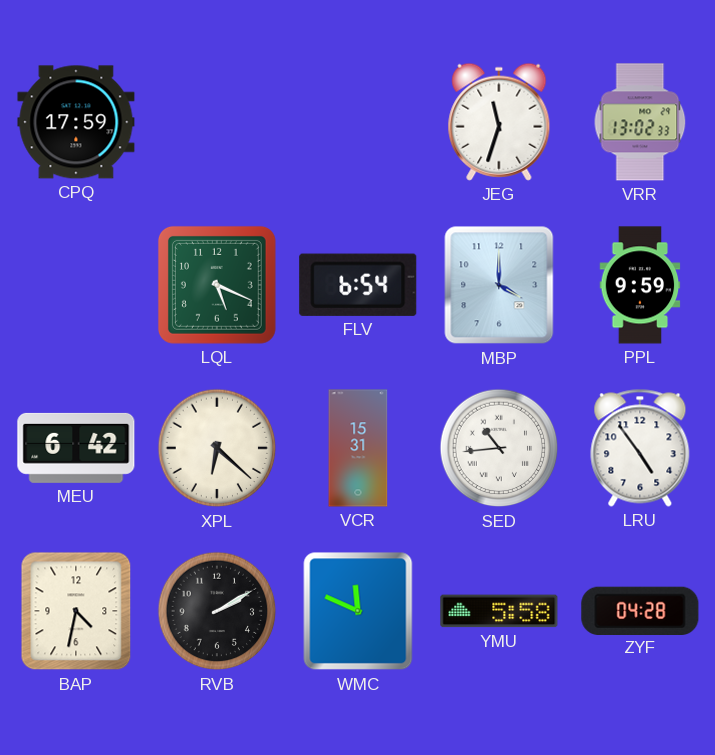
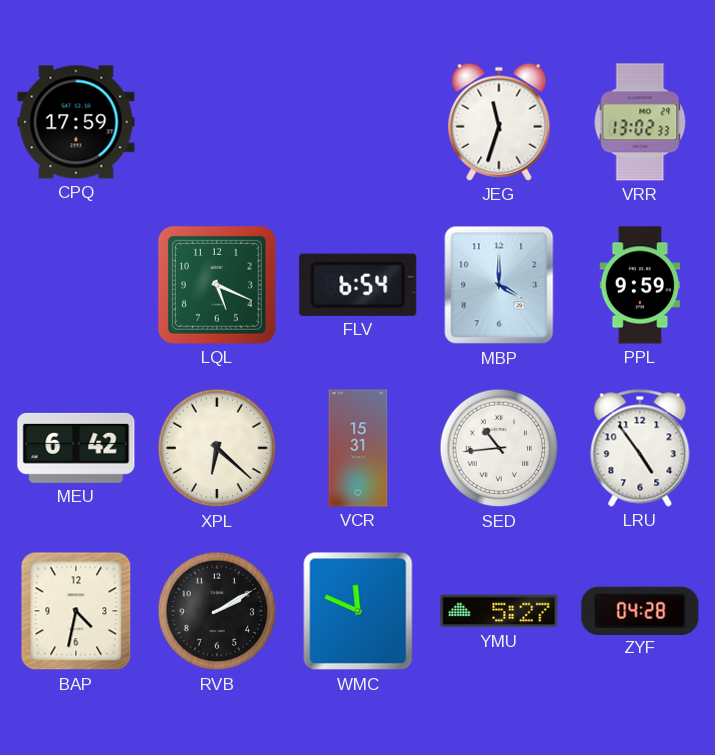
YMU: 5:58 -> 5:27 (499, 611)
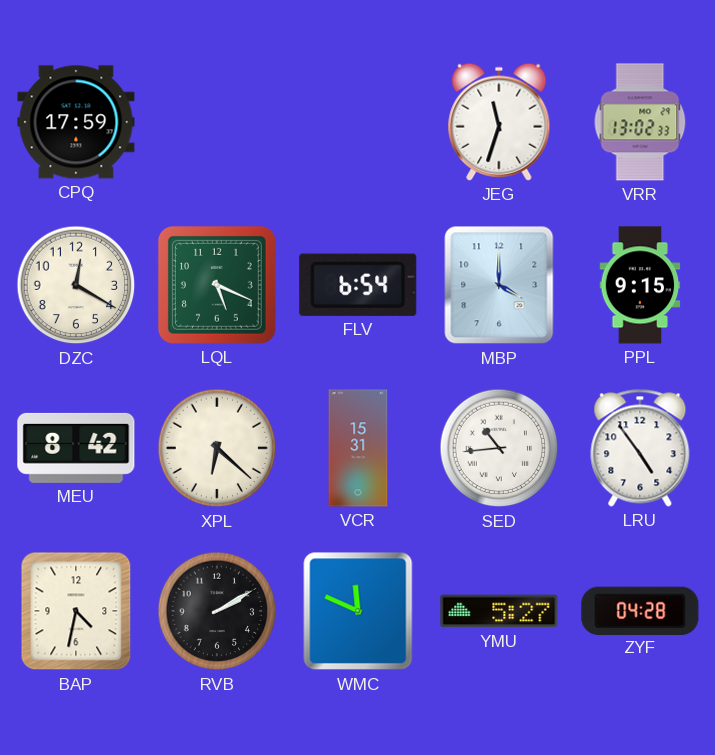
DZC: none -> 12:20 (76, 285)
PPL: 9:59 -> 9:15 (640, 285)
MEU: 6:42 -> 8:42 (76, 448)
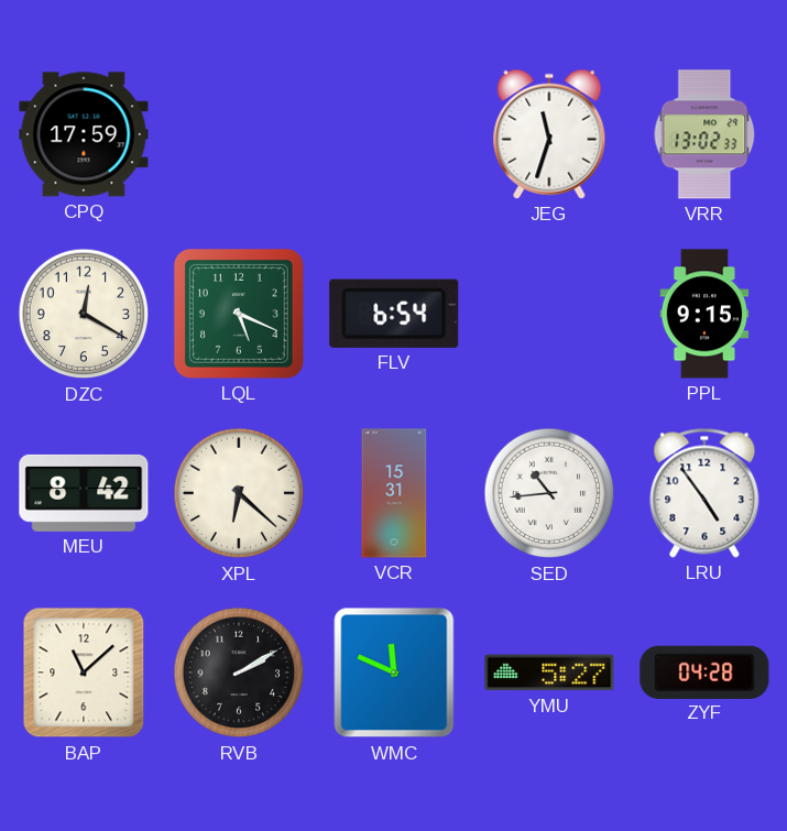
MBP: 4:00 -> none (499, 285)
BAP: 4:32 -> 11:08 (84, 673)
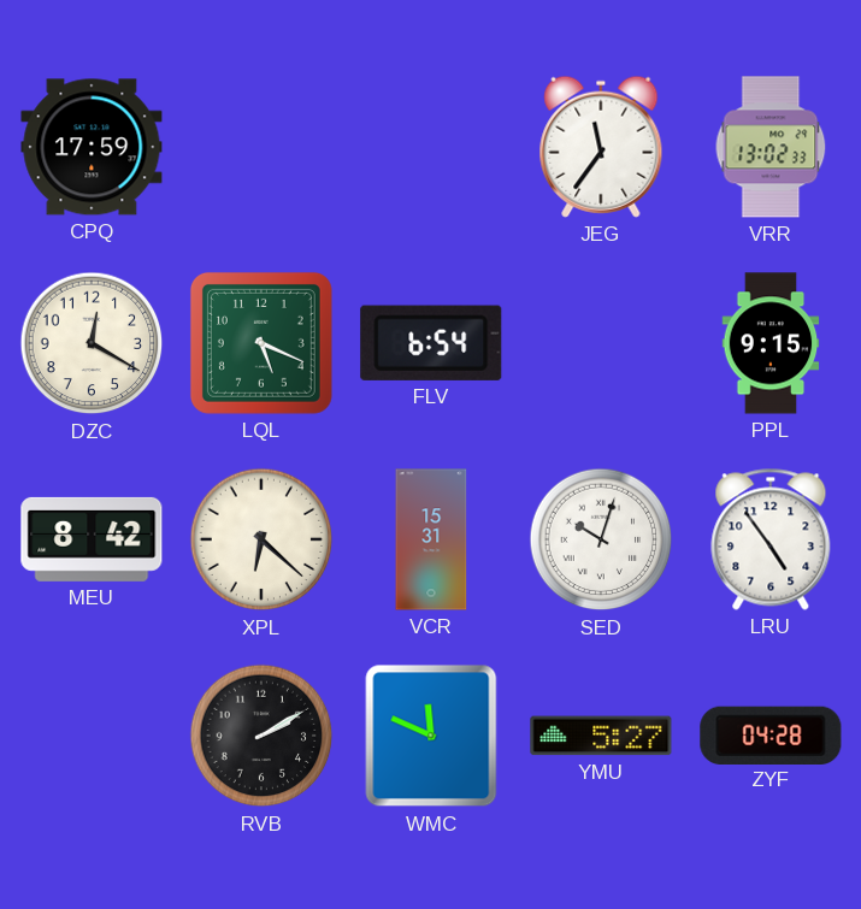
JEG: 11:33 -> 11:36 (601, 147)
SED: 10:44 -> 10:03 (601, 539)
BAP: 11:08 -> none (84, 673)
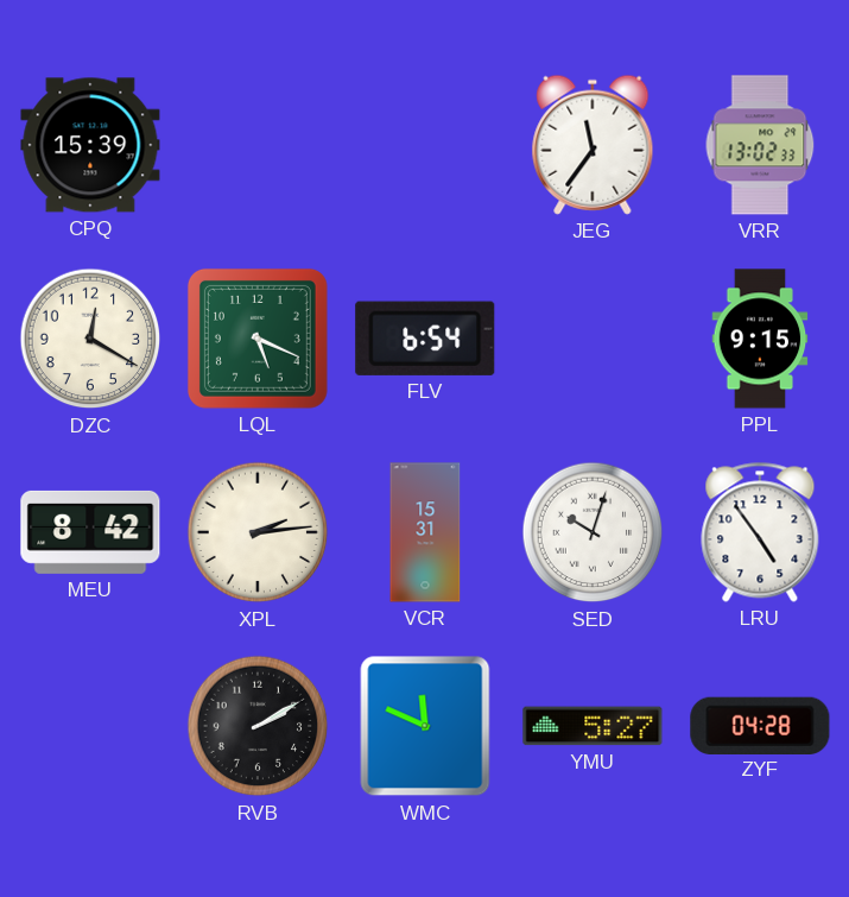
CPQ: 17:59 -> 15:39 (90, 145)
XPL: 6:22 -> 2:14 (258, 532)
